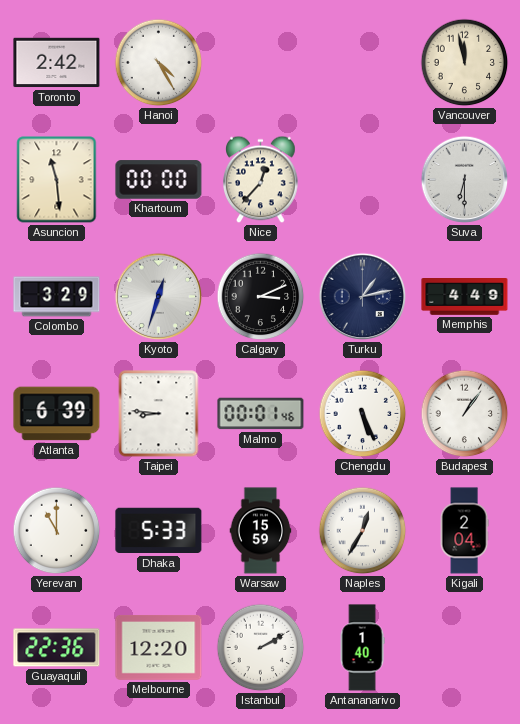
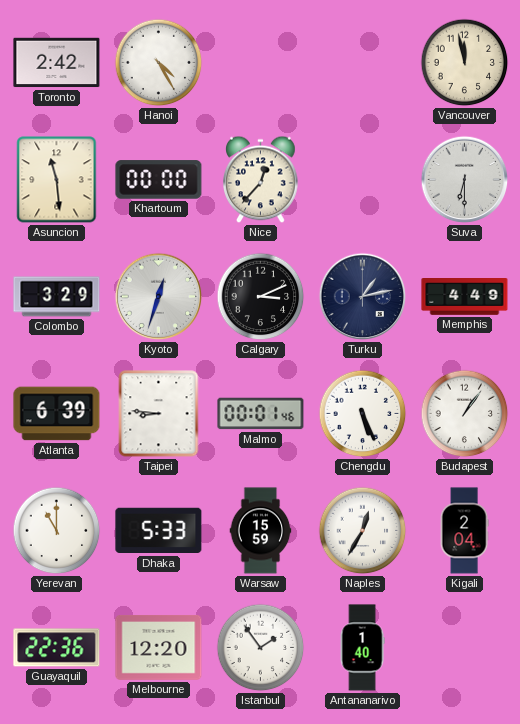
Istanbul: 2:10 -> 1:54 (261, 648)
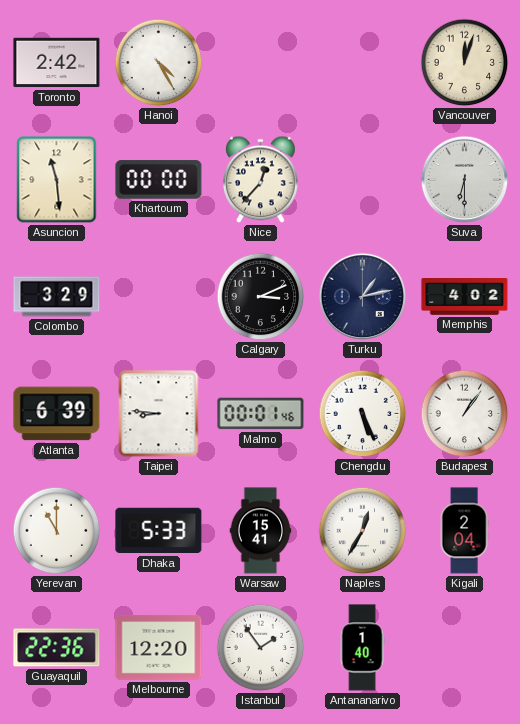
Vancouver: 11:58 -> 12:03 (465, 63)
Kyoto: 12:33 -> none (159, 297)
Memphis: 4:49 -> 4:02 (465, 297)
Warsaw: 15:59 -> 15:41 (261, 531)
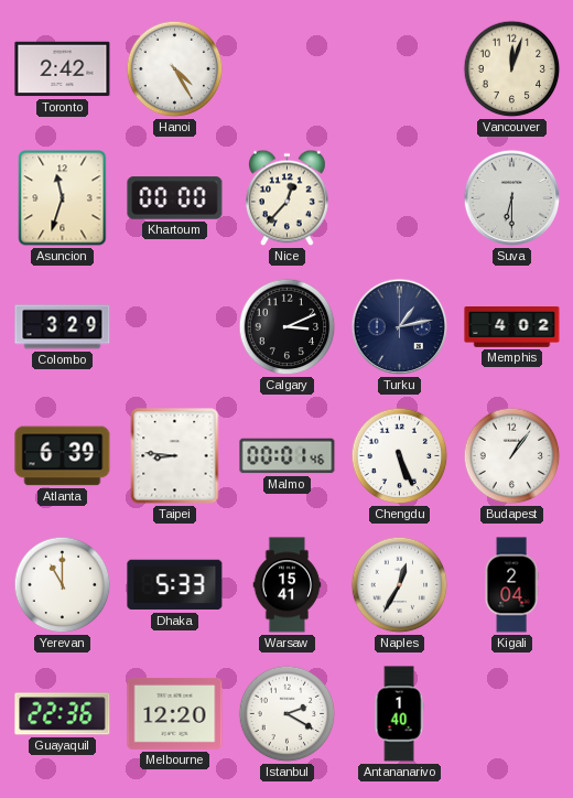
Asuncion: 11:29 -> 11:33 (63, 198)
Istanbul: 1:54 -> 2:20 (288, 714)
